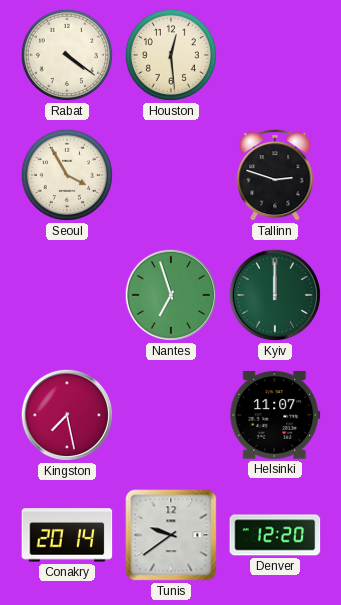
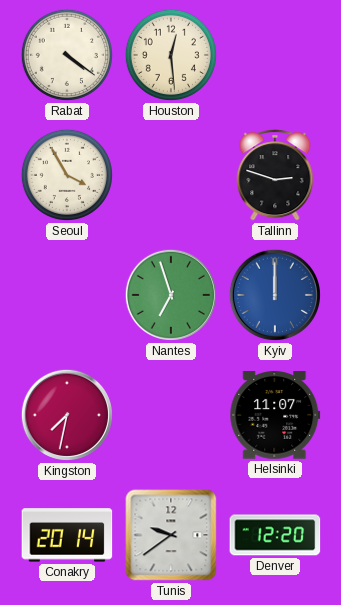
Kyiv dial: green -> blue (275, 295)
Kingston: 7:28 -> 7:32 (67, 415)
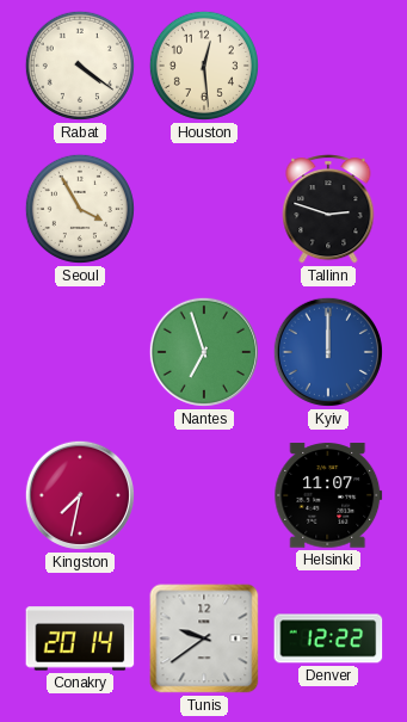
Denver: 12:20 -> 12:22 (328, 638)
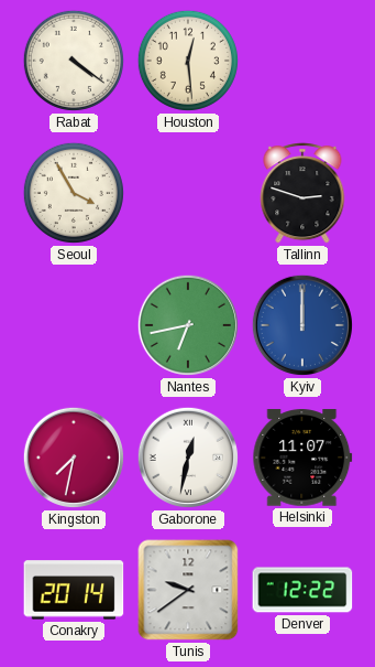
Nantes: 6:57 -> 6:43 (188, 325)
Gaborone: none -> 12:32 (188, 458)
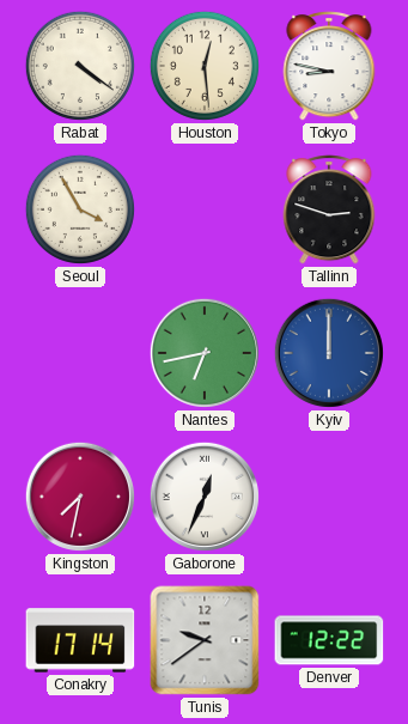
Tokyo: none -> 8:47 (329, 66)
Gaborone: 12:32 -> 12:34 (205, 497)
Helsinki: 11:07 -> none (302, 458)
Conakry: 20:14 -> 17:14 (80, 640)
